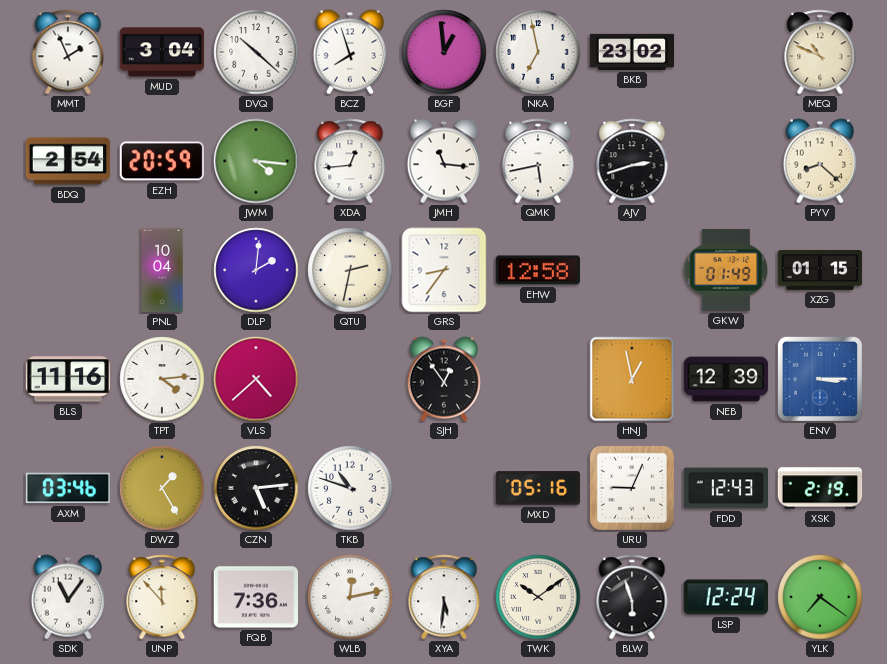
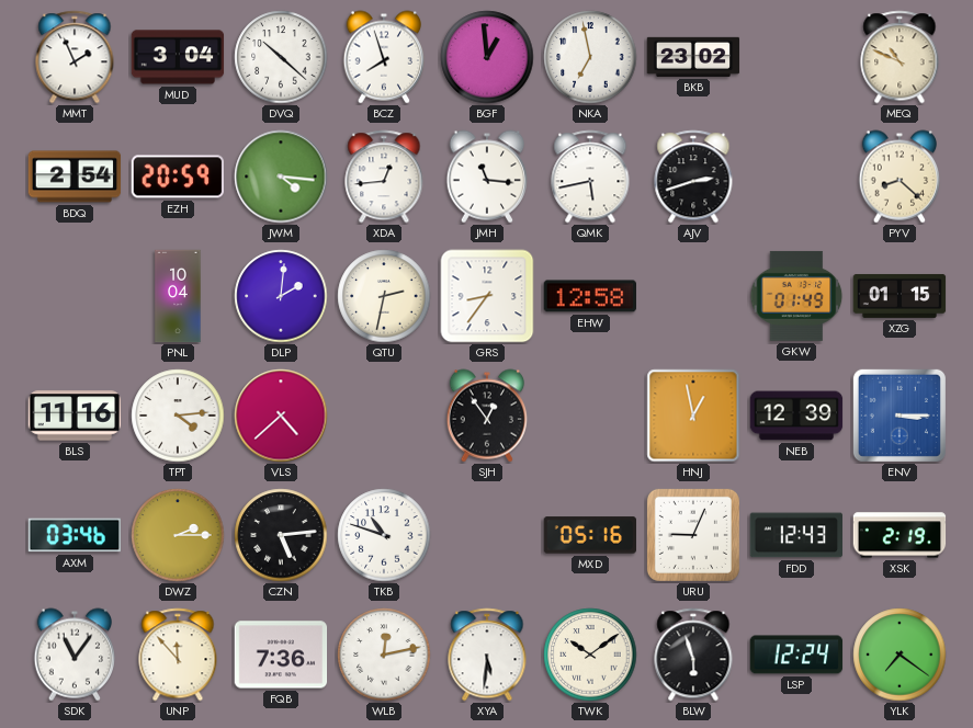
DWZ: 1:25 -> 2:15 (178, 535)
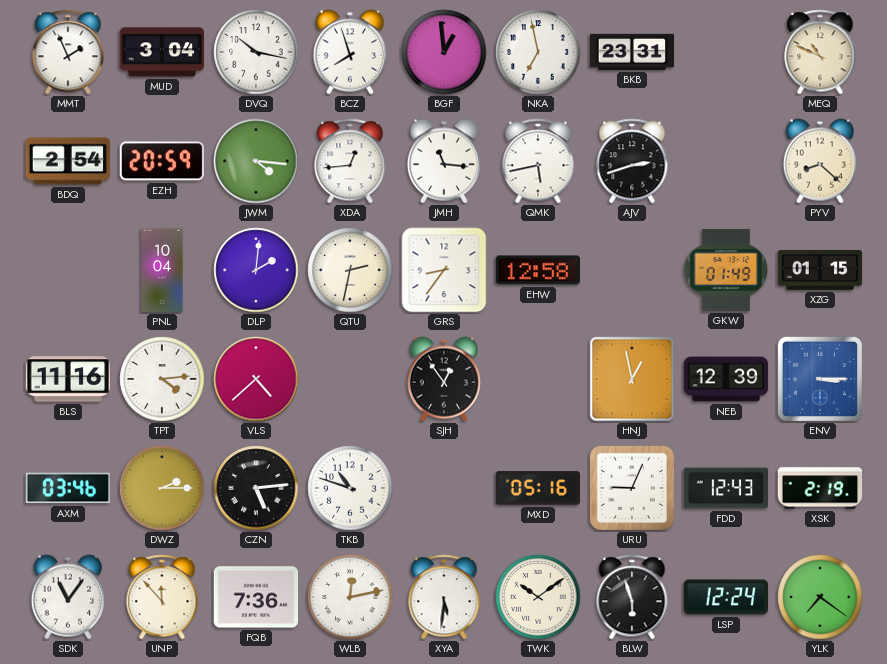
DVQ: 10:22 -> 10:17 (256, 52)
BKB: 23:02 -> 23:31 (632, 52)
